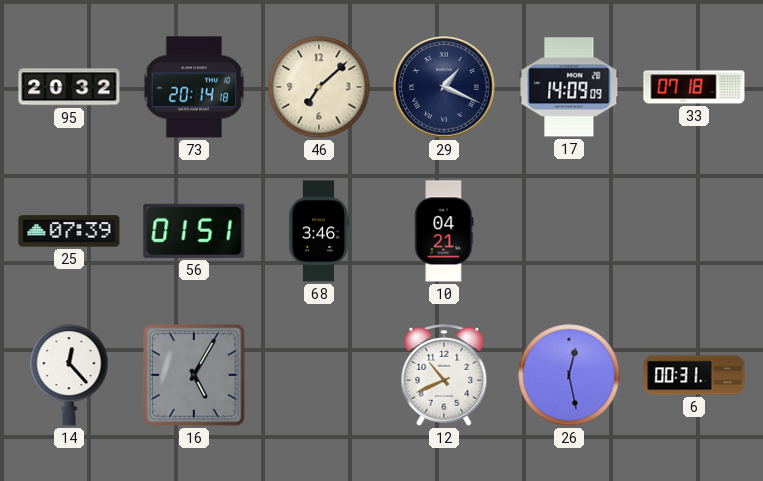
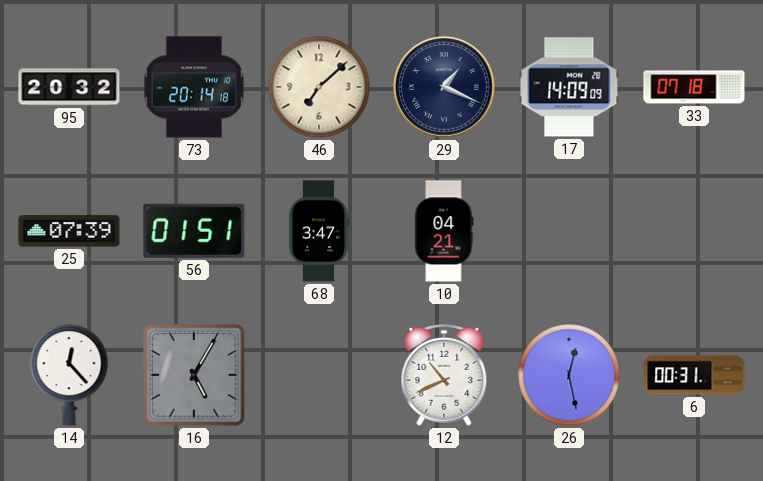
68: 3:46 -> 3:47 (319, 231)
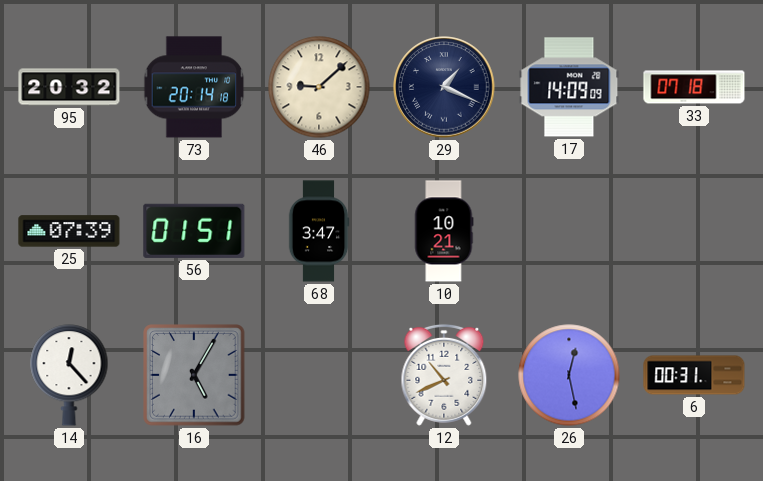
46: 7:08 -> 9:08 (319, 87)
10: 04:21 -> 10:21 (444, 231)
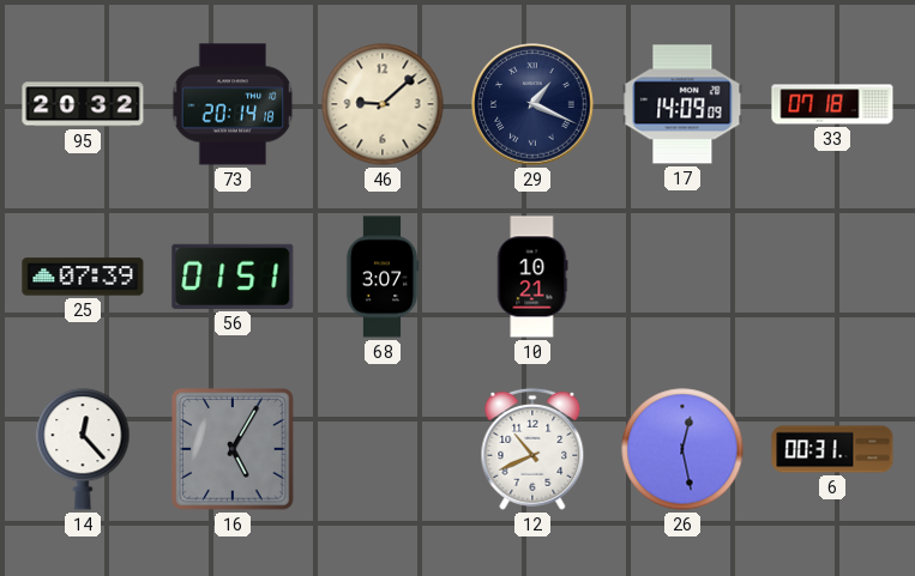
68: 3:47 -> 3:07 (383, 277)
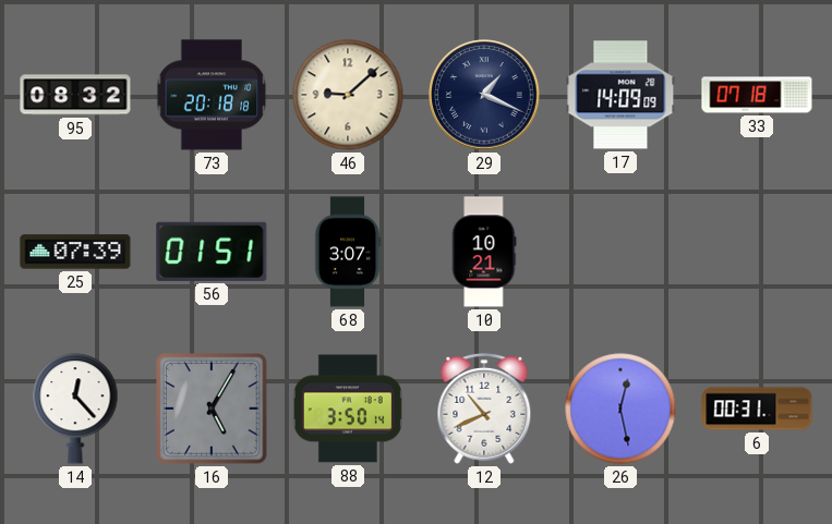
95: 20:32 -> 08:32 (75, 95)
73: 20:14 -> 20:18 (212, 95)
88: none -> 3:50 (348, 409)
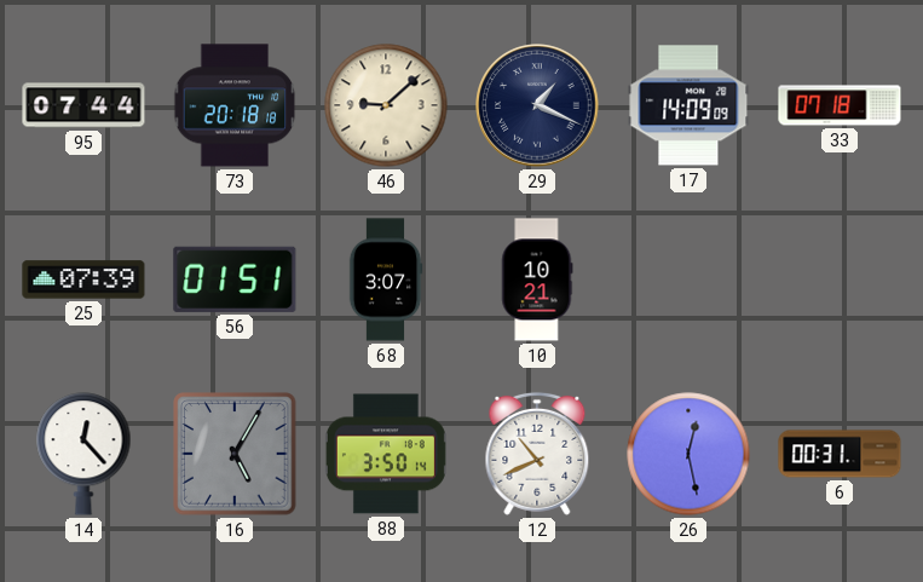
95: 08:32 -> 07:44 (83, 105)
